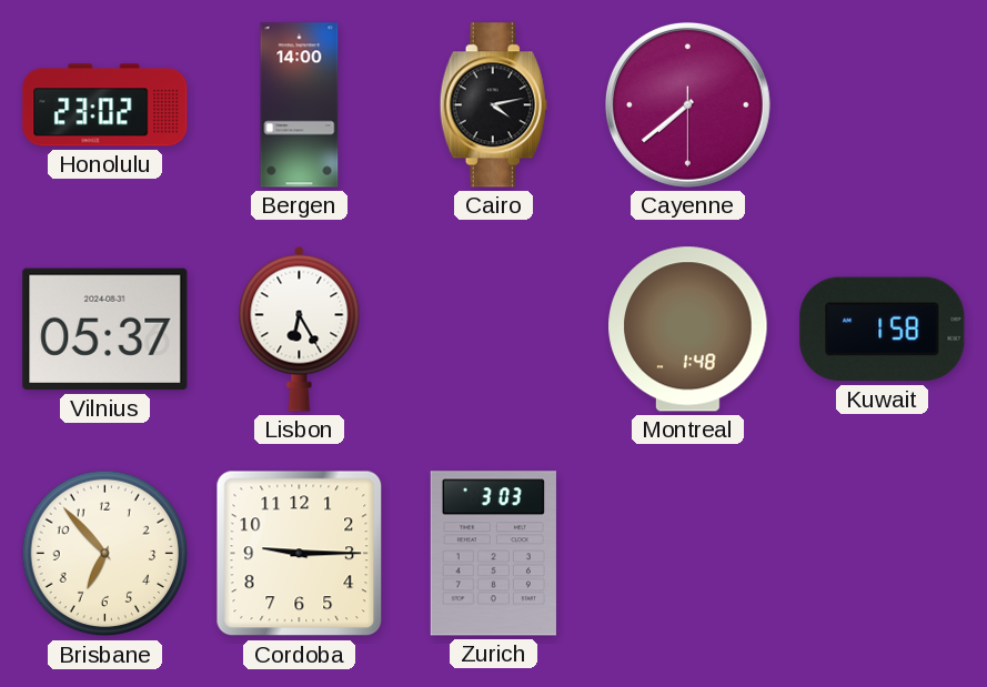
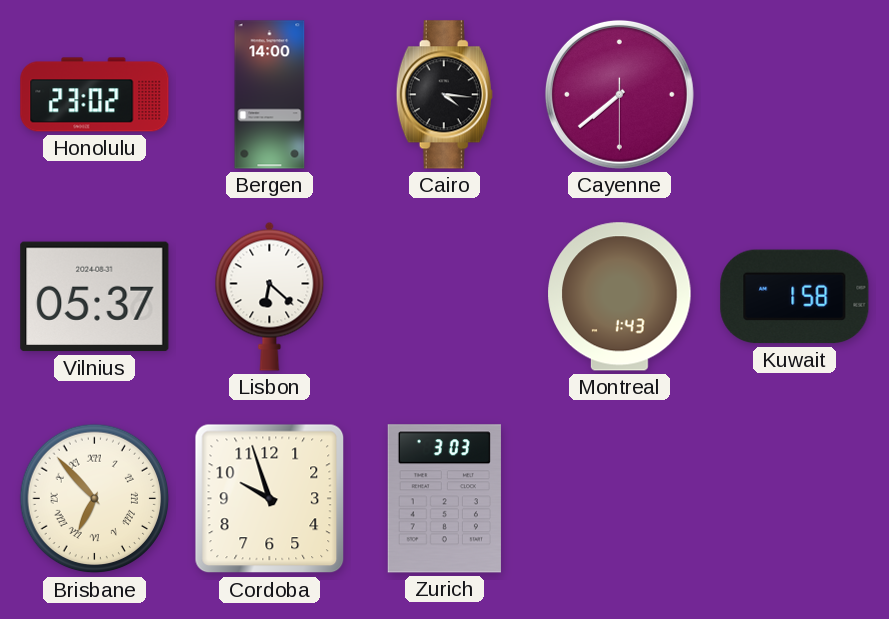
Cairo: 4:13 -> 4:16 (444, 95)
Lisbon: 6:25 -> 6:22 (270, 296)
Montreal: 1:48 -> 1:43 (620, 297)
Brisbane numerals: Arabic -> Roman (95, 499)
Cordoba: 9:15 -> 9:57 (270, 499)
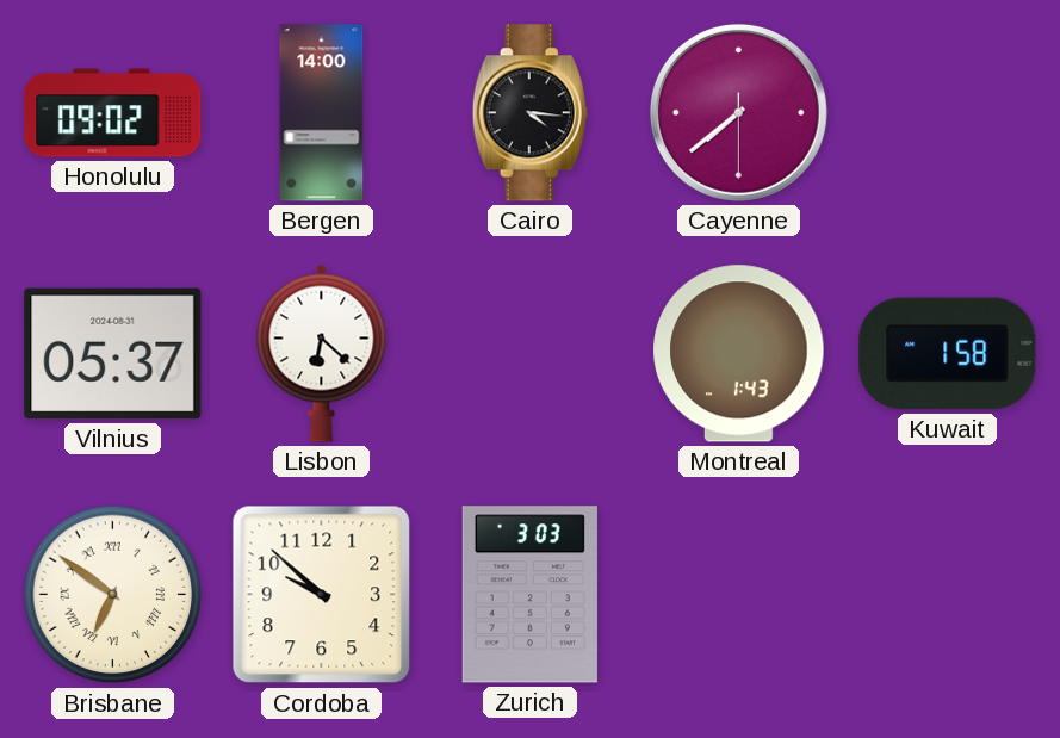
Honolulu: 23:02 -> 09:02 (113, 113)
Brisbane: 6:53 -> 6:51 (113, 595)
Cordoba: 9:57 -> 9:52 (322, 595)
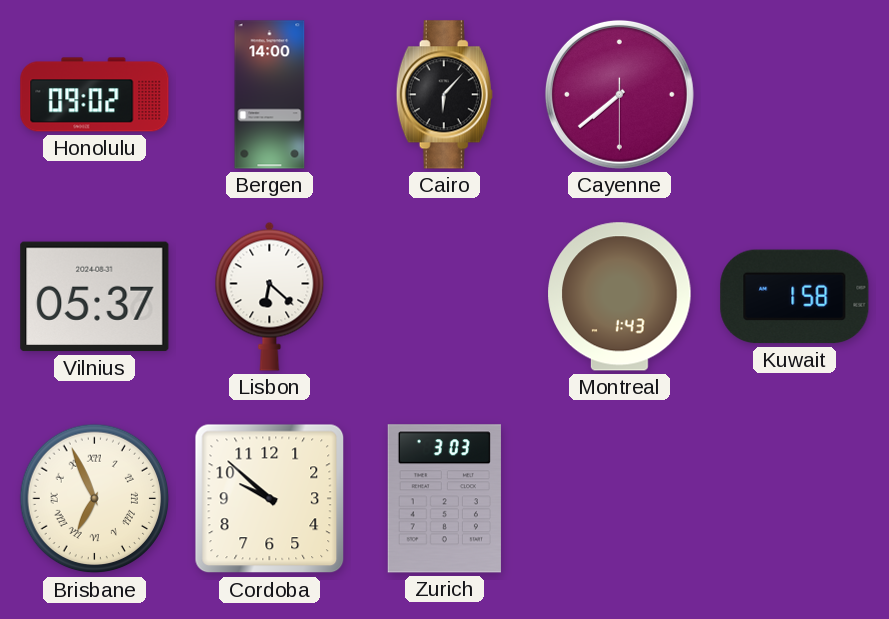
Cairo: 4:16 -> 6:07 (444, 95)
Brisbane: 6:51 -> 6:56 (95, 499)
